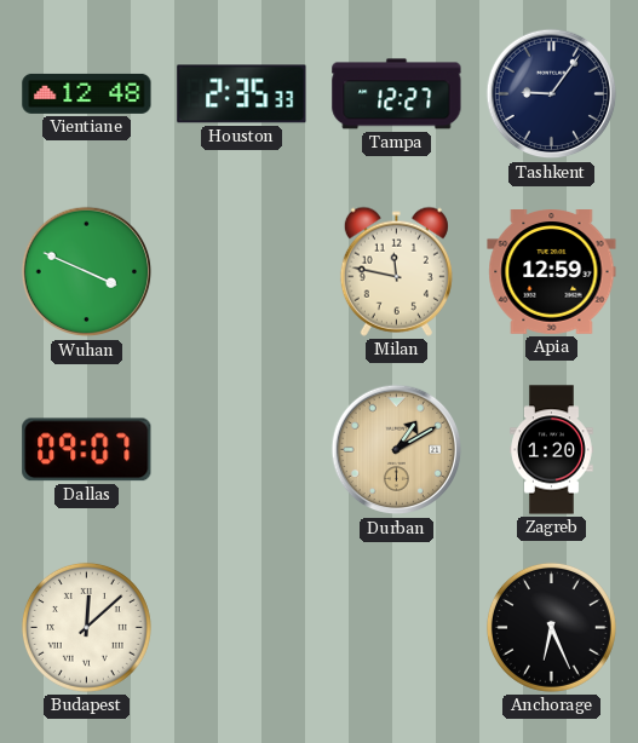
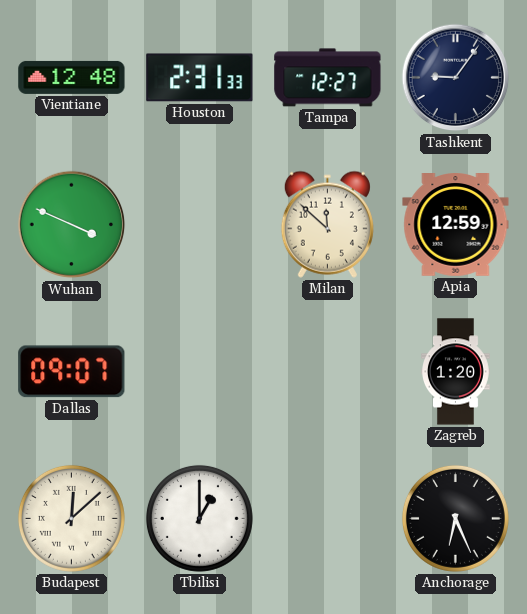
Houston: 2:35 -> 2:31 (200, 78)
Milan: 11:47 -> 11:52 (327, 224)
Durban: 1:10 -> none (397, 450)
Tbilisi: none -> 1:00 (199, 518)
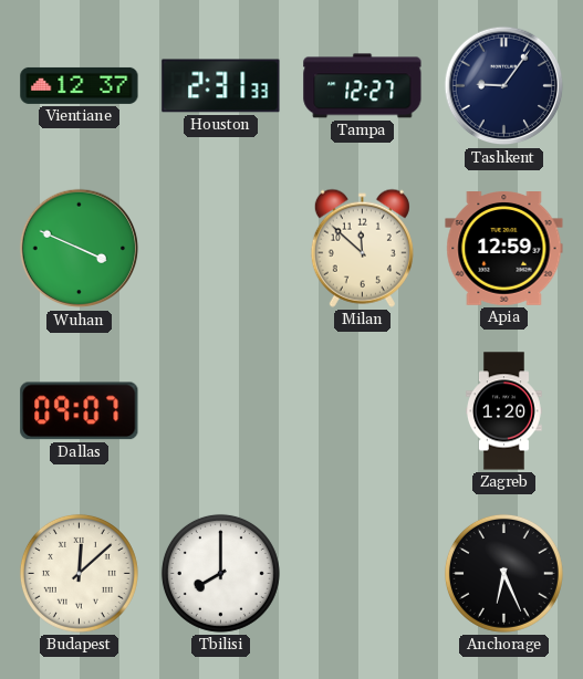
Vientiane: 12:48 -> 12:37 (80, 85)
Tbilisi: 1:00 -> 8:00 (220, 573)
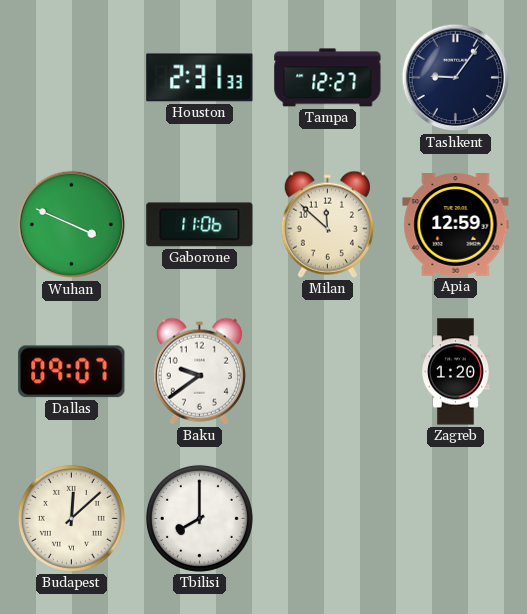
Vientiane: 12:37 -> none (80, 85)
Gaborone: none -> 11:06 (200, 225)
Baku: none -> 9:39 (199, 371)
Anchorage: 6:26 -> none (503, 573)
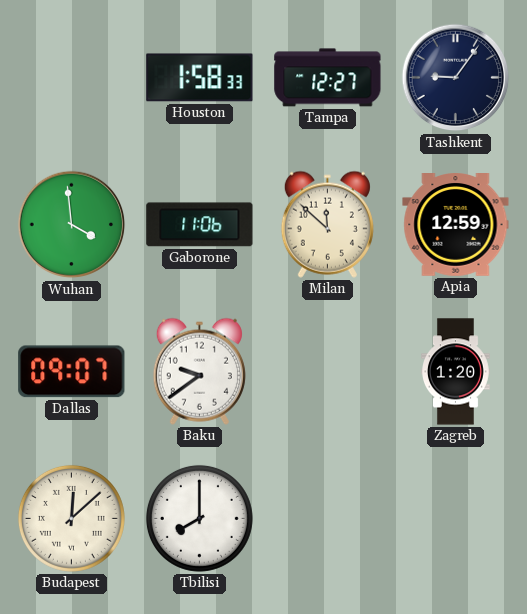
Houston: 2:31 -> 1:58 (200, 78)
Wuhan: 3:49 -> 3:59 (72, 225)
